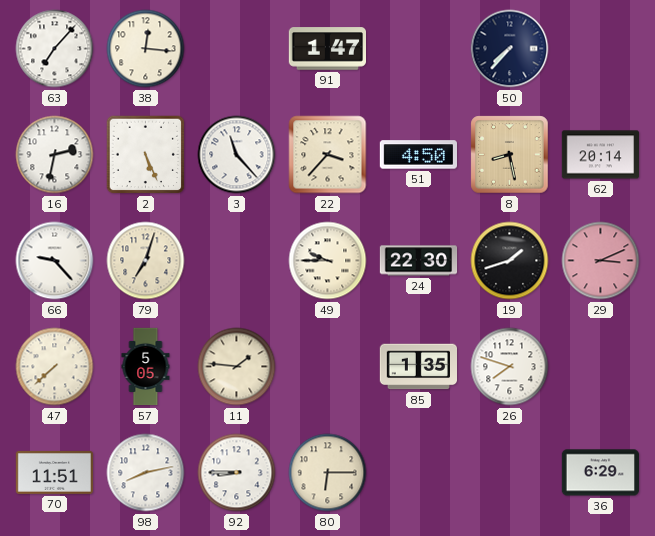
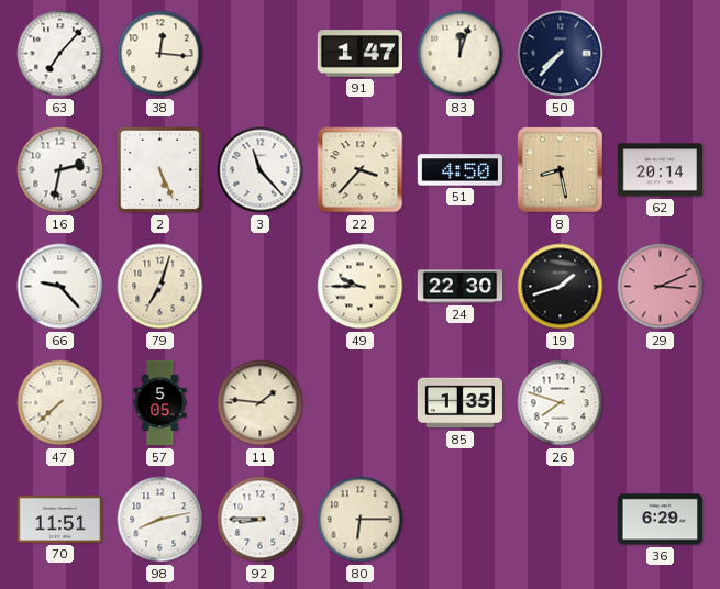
83: none -> 12:03 (461, 54)
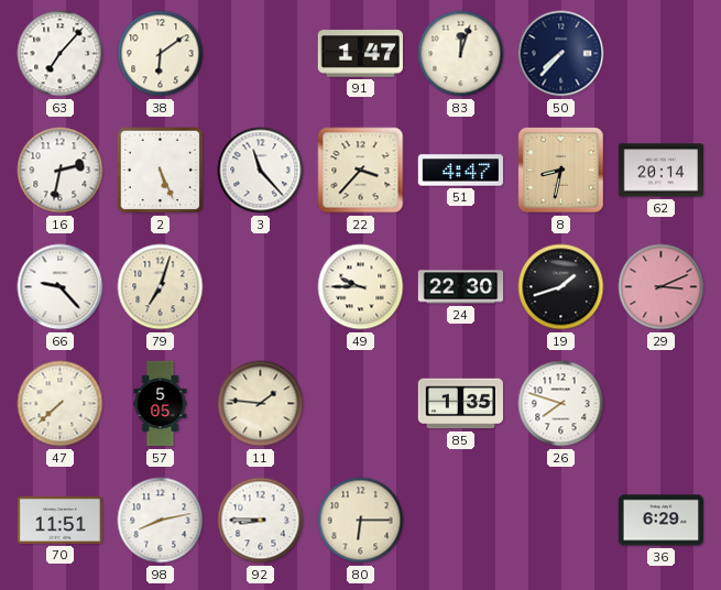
38: 12:16 -> 6:09 (161, 54)
51: 4:50 -> 4:47 (460, 171)
8: 8:28 -> 8:32 (561, 171)
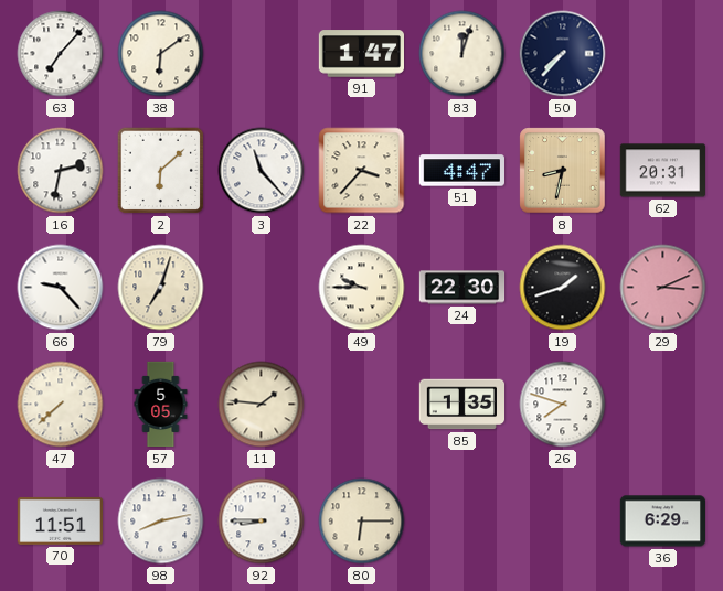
2: 5:26 -> 6:08 (161, 171)
62: 20:14 -> 20:31 (662, 171)
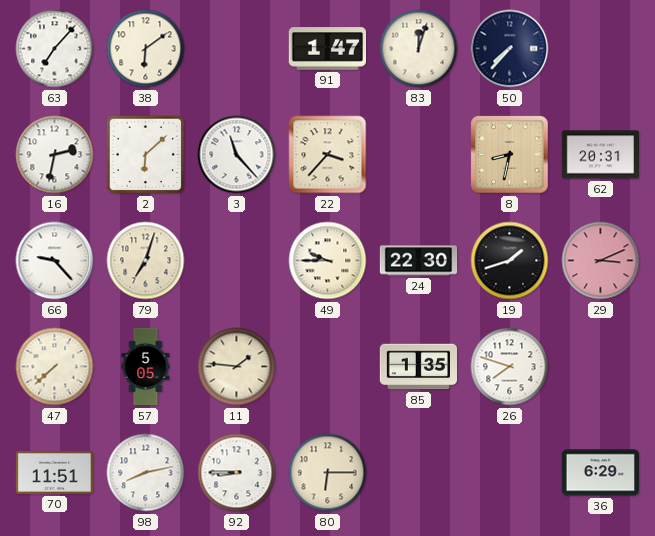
51: 4:47 -> none (461, 171)
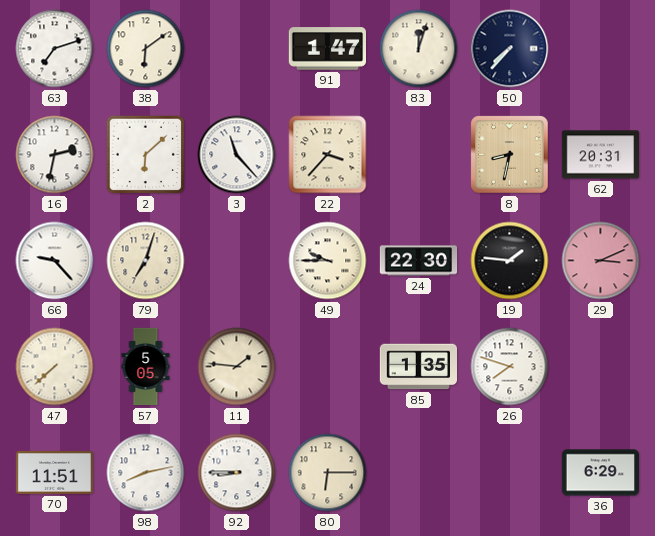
63: 7:07 -> 7:12 (55, 49)
19: 1:42 -> 1:46 (510, 261)
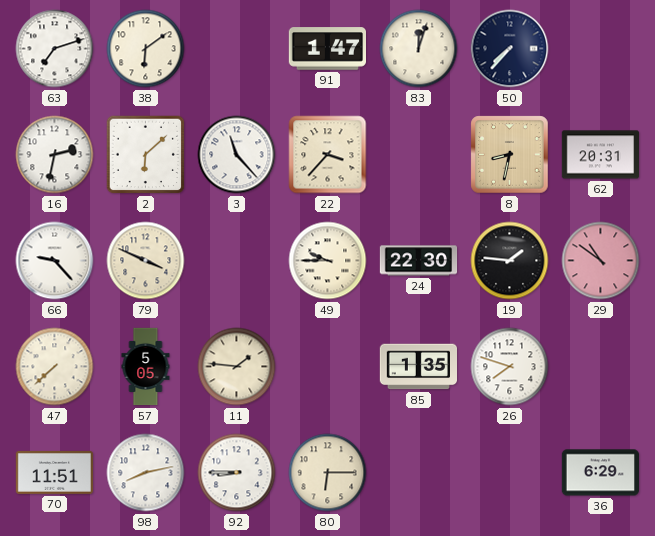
79: 7:03 -> 3:49 (146, 261)
29: 3:11 -> 10:51 (601, 261)
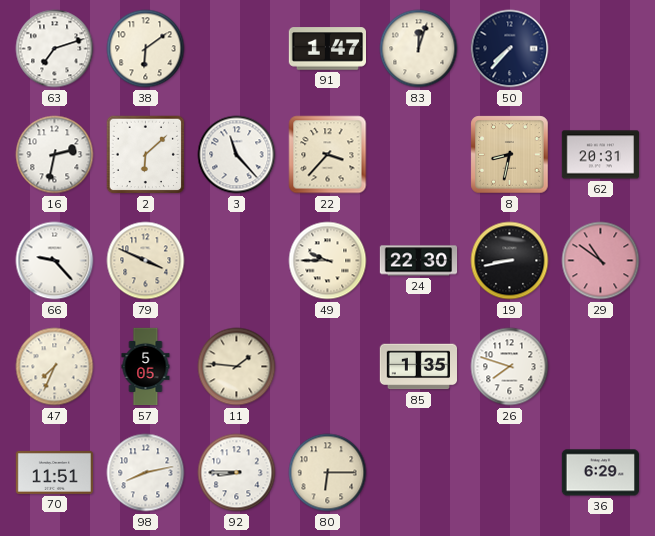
19: 1:46 -> 8:43 (510, 261)
47: 7:38 -> 7:34 (55, 367)
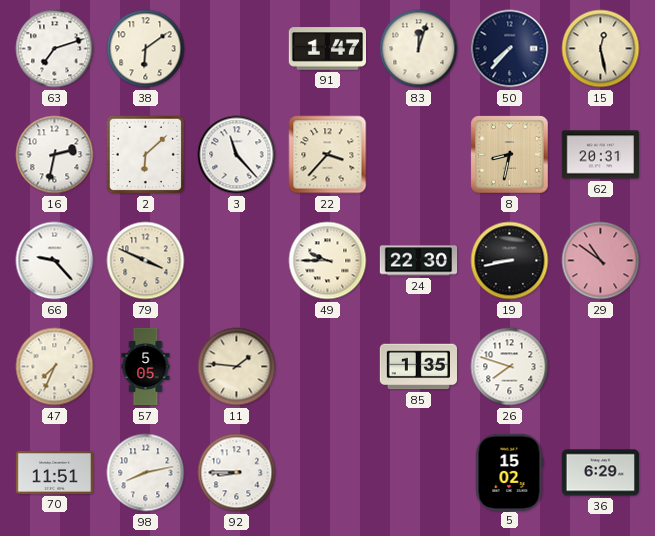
15: none -> 12:28 (601, 49)
80: 6:15 -> none (328, 473)
5: none -> 15:02 (509, 472)
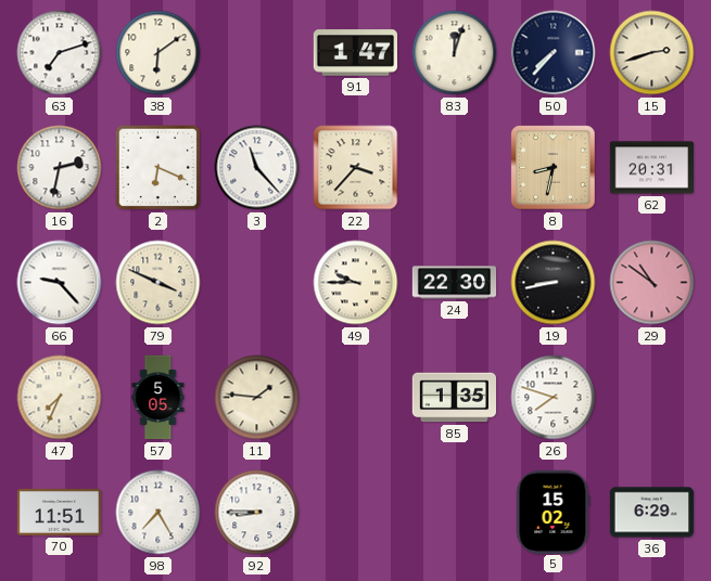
15: 12:28 -> 2:42 (652, 53)
2: 6:08 -> 6:19 (158, 168)
98: 8:13 -> 7:25 (158, 513)
